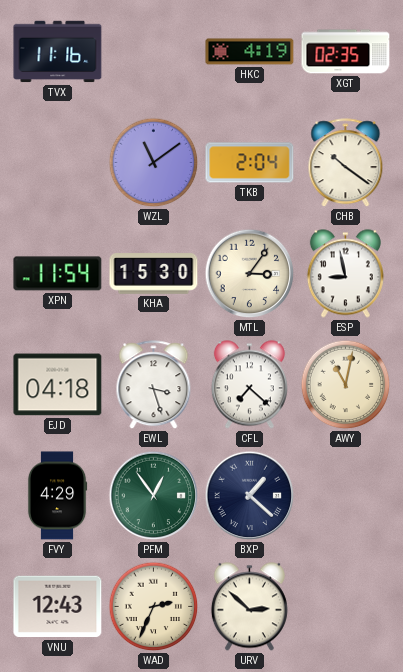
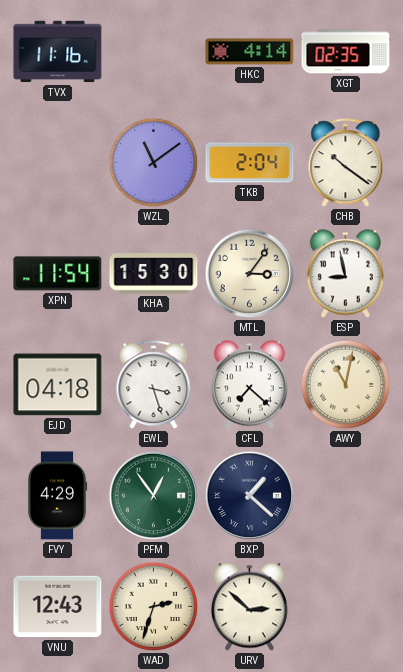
HKC: 4:19 -> 4:14 (250, 52)
WAD: 2:34 -> 2:33 (154, 607)
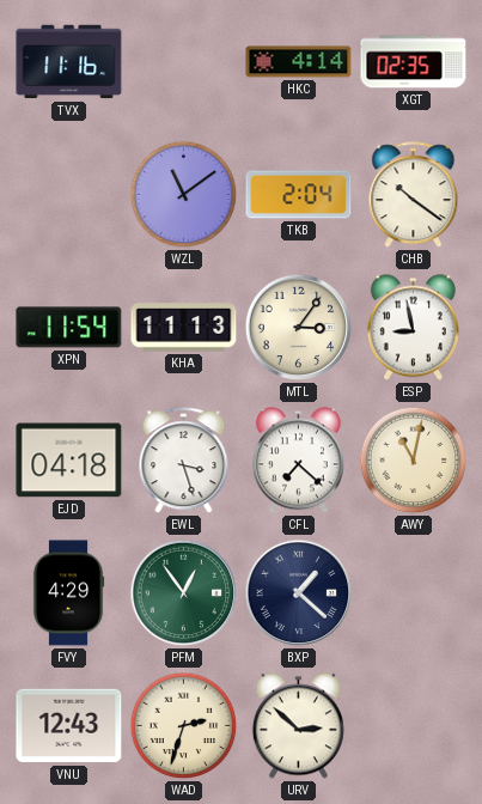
KHA: 15:30 -> 11:13 (184, 328)
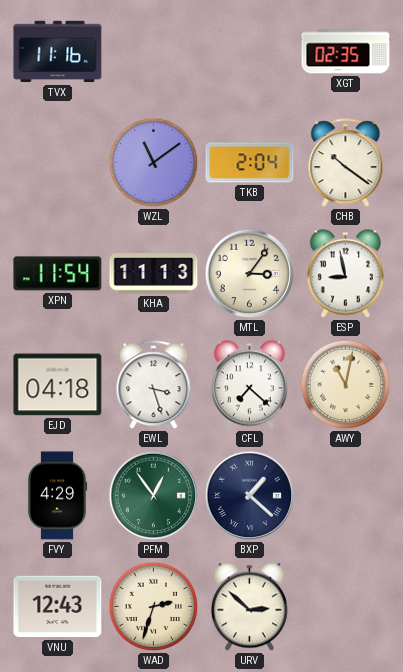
HKC: 4:14 -> none (299, 62)
